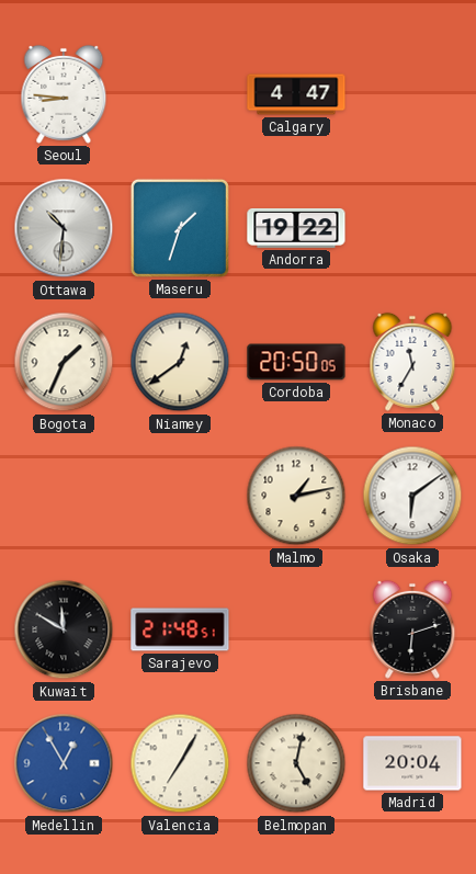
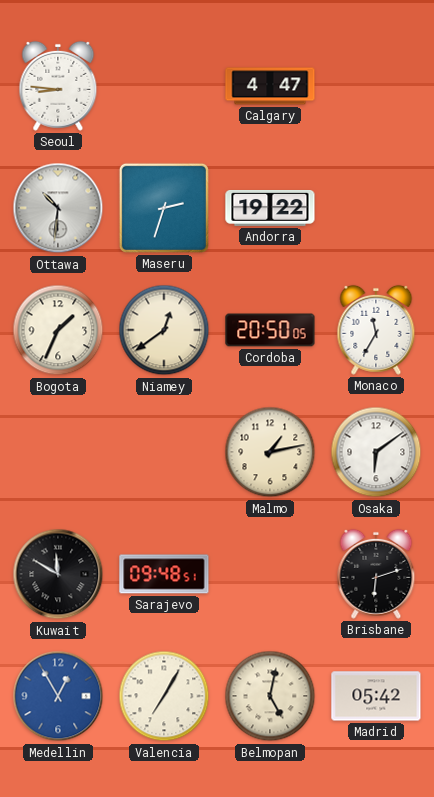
Maseru: 1:33 -> 2:33 (164, 208)
Sarajevo: 21:48 -> 09:48 (164, 574)
Madrid: 20:04 -> 05:42 (376, 696)
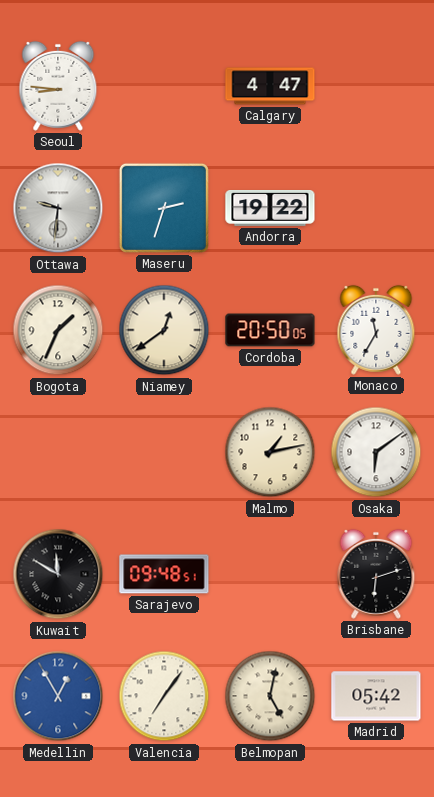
Ottawa: 10:31 -> 9:31 (58, 208)
Valencia: 7:05 -> 7:06 (164, 696)
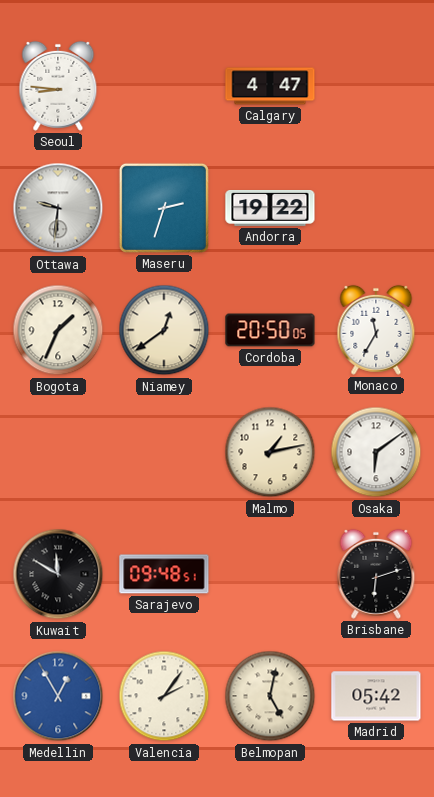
Valencia: 7:06 -> 2:06 (164, 696)
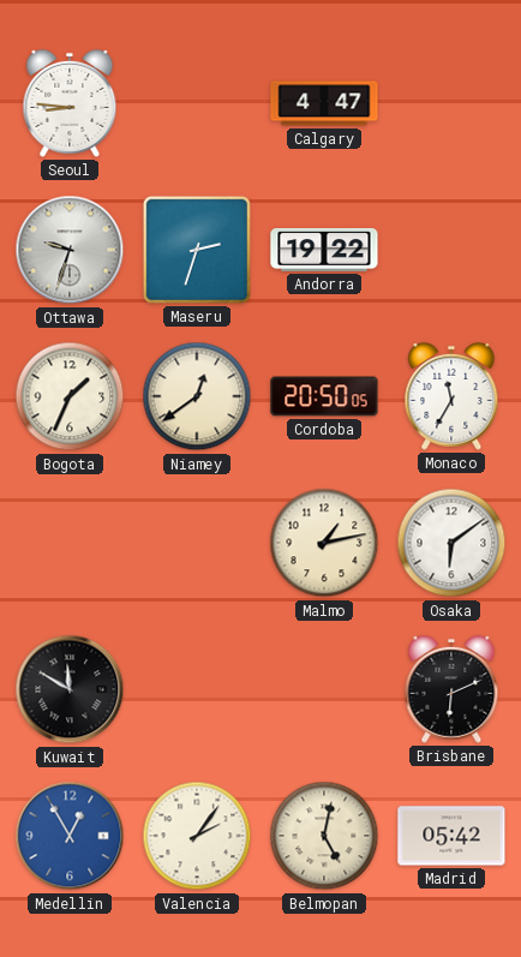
Ottawa: 9:31 -> 9:33 (70, 250)
Sarajevo: 09:48 -> none (164, 574)
Brisbane: 6:12 -> 6:11 (451, 689)
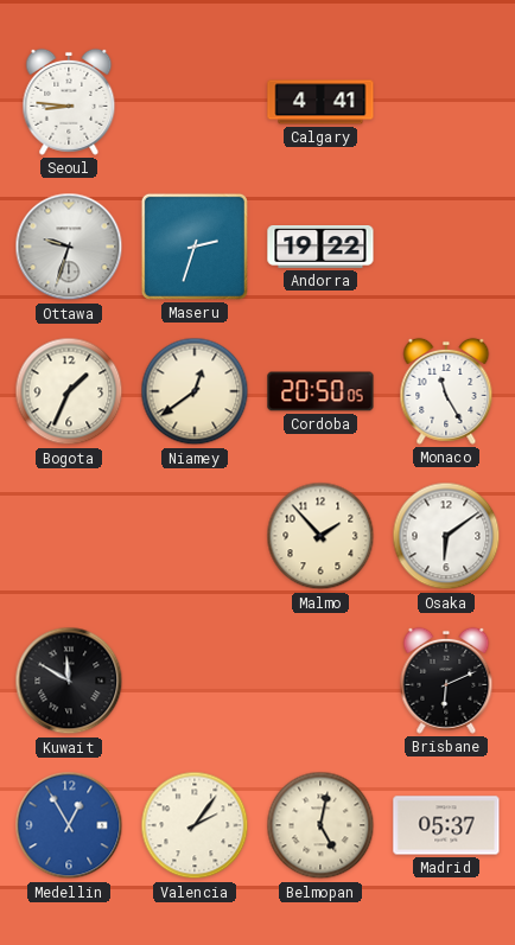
Calgary: 4:47 -> 4:41 (320, 102)
Monaco: 11:35 -> 11:25 (446, 391)
Malmo: 1:13 -> 1:53 (320, 536)
Madrid: 05:42 -> 05:37 (446, 825)
